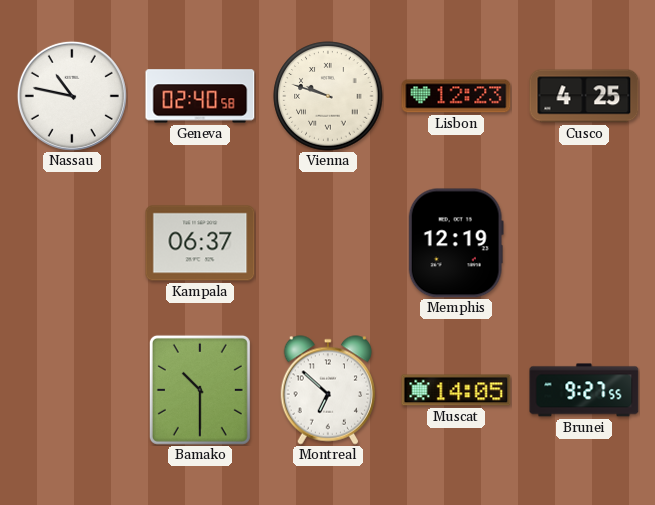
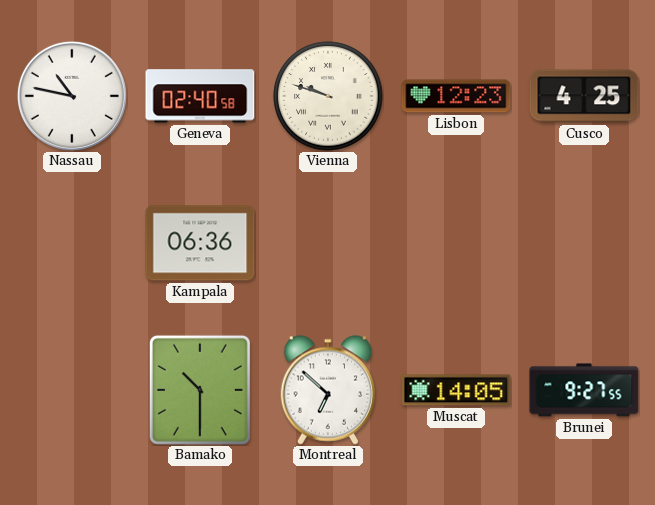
Kampala: 06:37 -> 06:36 (200, 243)
Memphis: 12:19 -> none (456, 243)
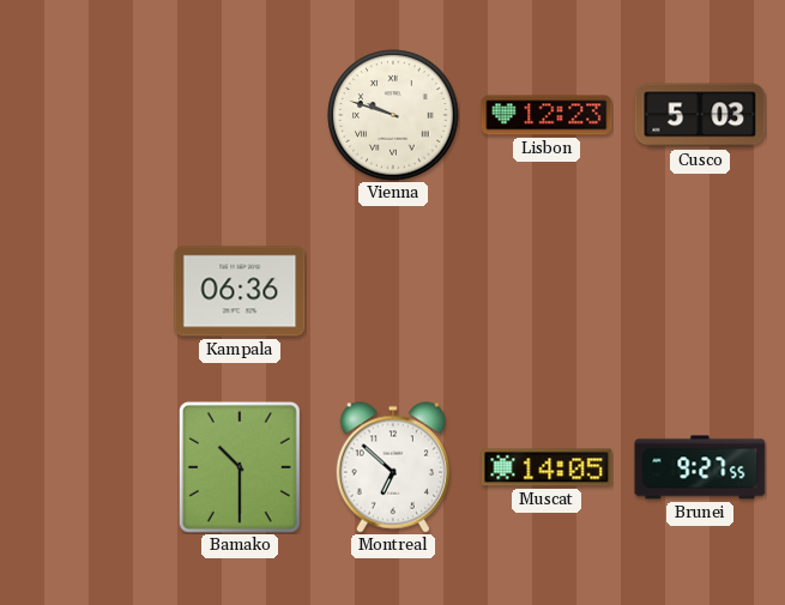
Nassau: 10:47 -> none (72, 96)
Geneva: 02:40 -> none (200, 96)
Cusco: 4:25 -> 5:03 (700, 115)
